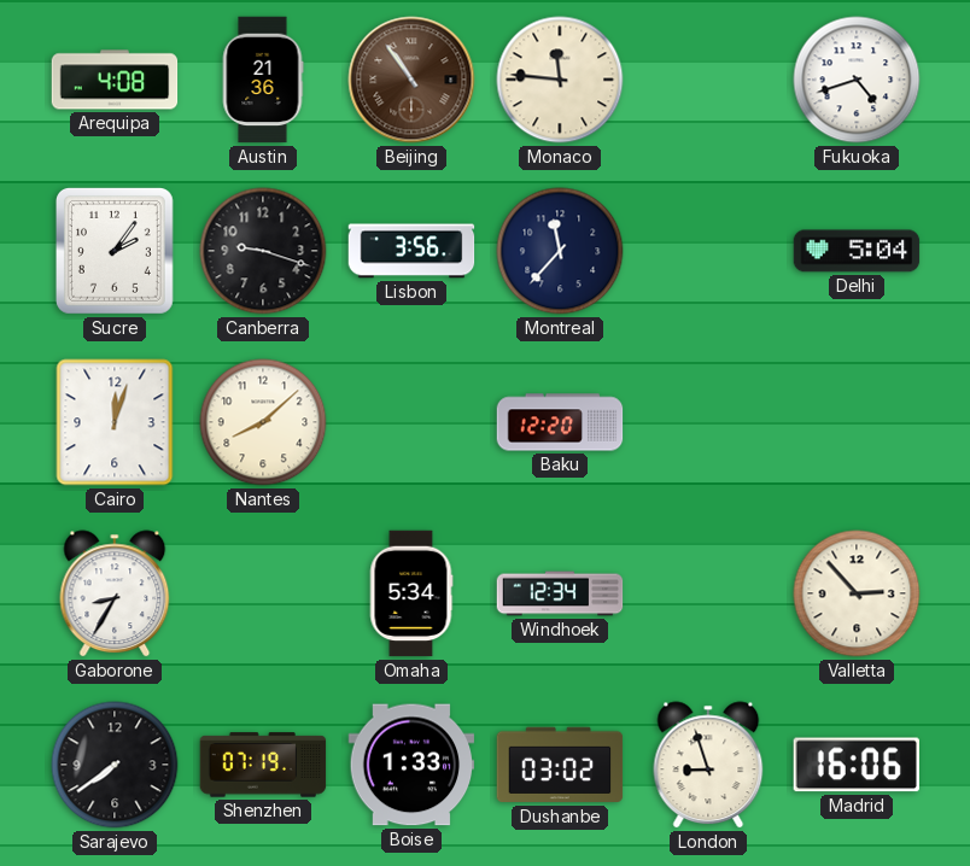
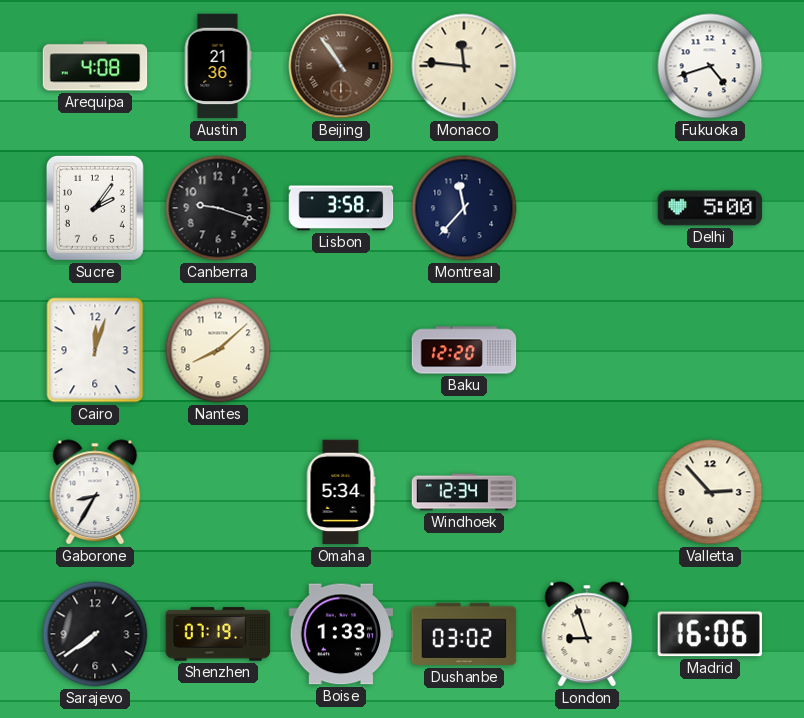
Lisbon: 3:56 -> 3:58 (341, 208)
Delhi: 5:04 -> 5:00 (710, 208)
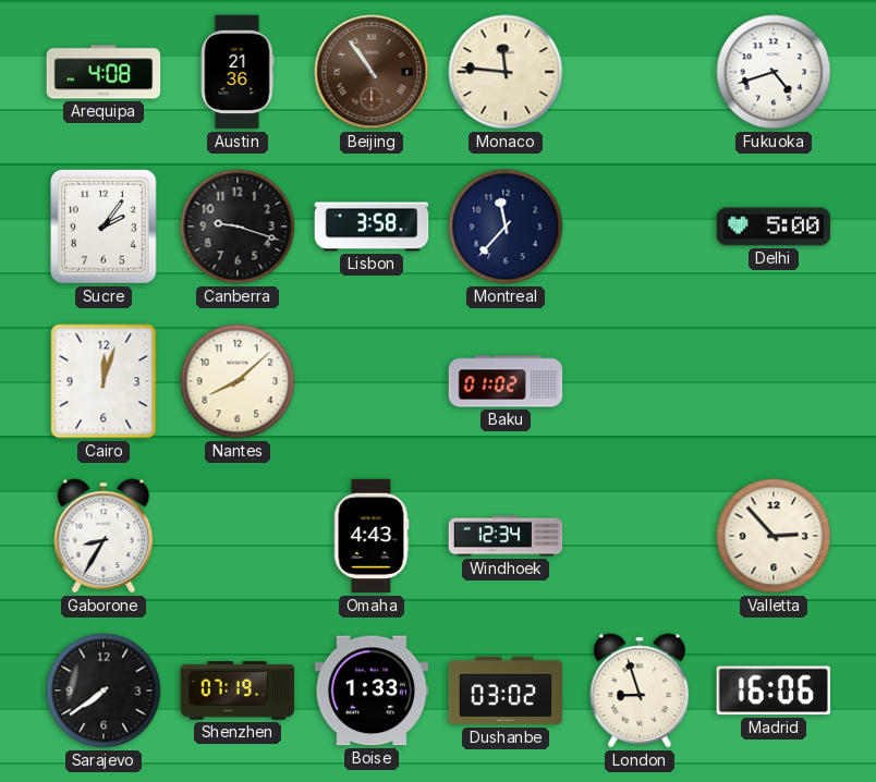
Baku: 12:20 -> 01:02 (506, 381)
Omaha: 5:34 -> 4:43 (372, 536)
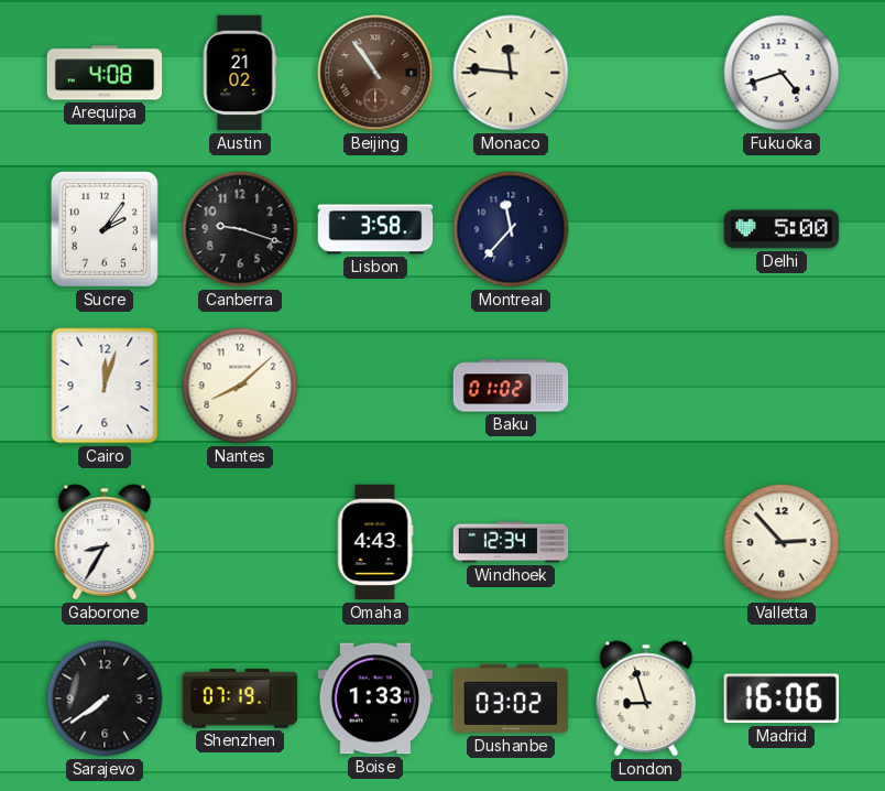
Austin: 21:36 -> 21:02 (240, 73)
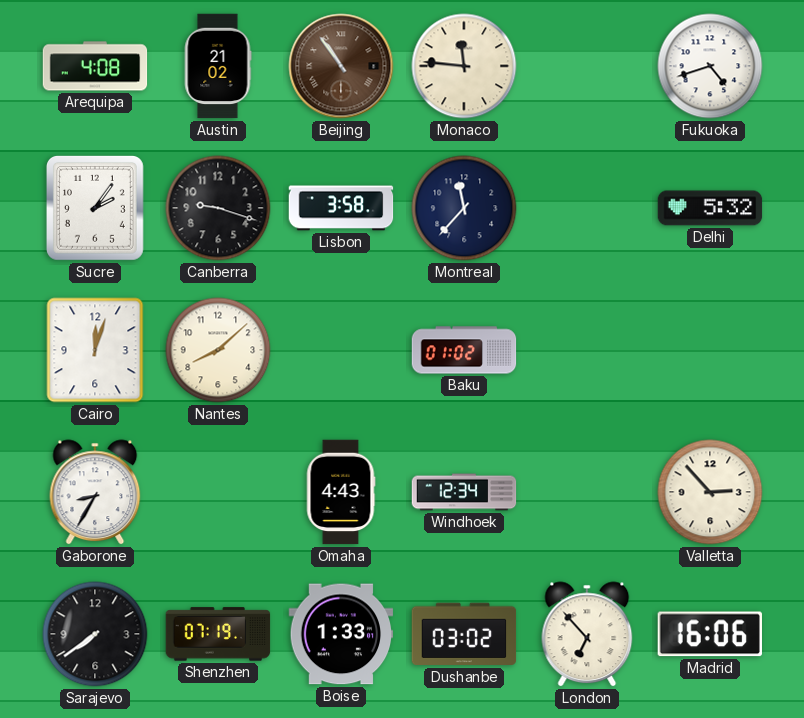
Delhi: 5:00 -> 5:32 (710, 208)
London: 8:57 -> 6:53 (587, 634)
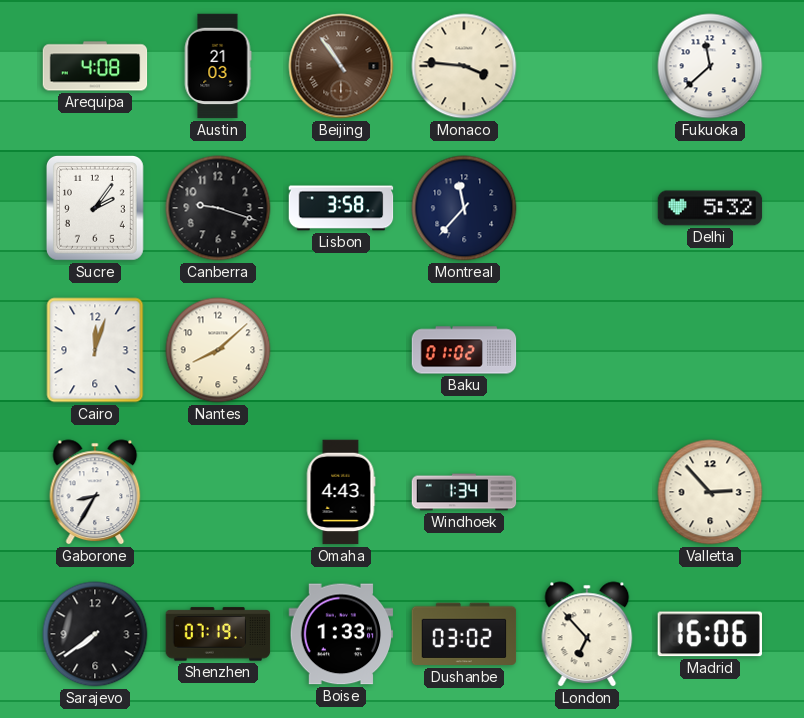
Austin: 21:02 -> 21:03 (218, 66)
Monaco: 11:46 -> 3:46 (464, 66)
Fukuoka: 4:42 -> 11:38 (710, 66)
Windhoek: 12:34 -> 1:34 (464, 492)
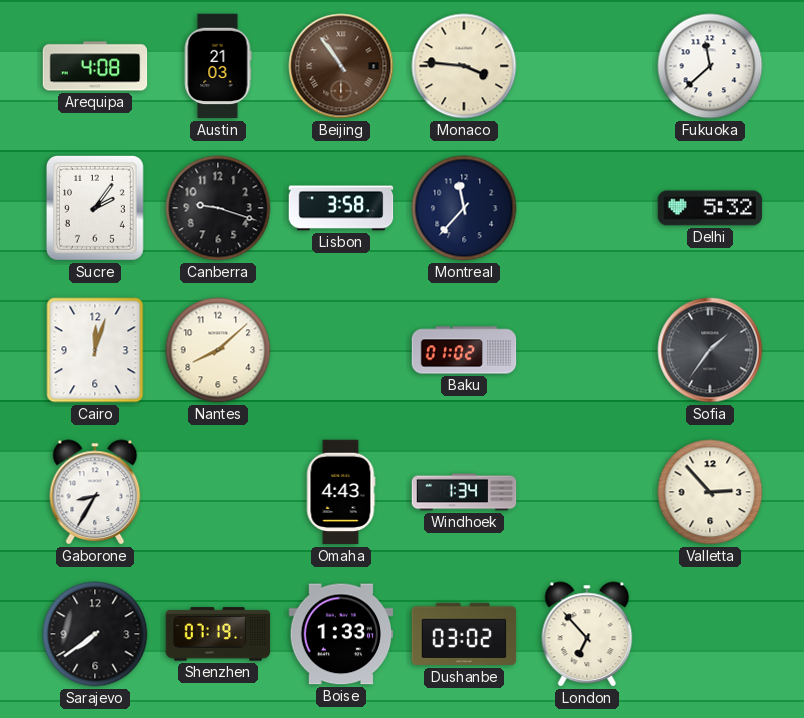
Sofia: none -> 1:36 (710, 350)
Madrid: 16:06 -> none (710, 634)
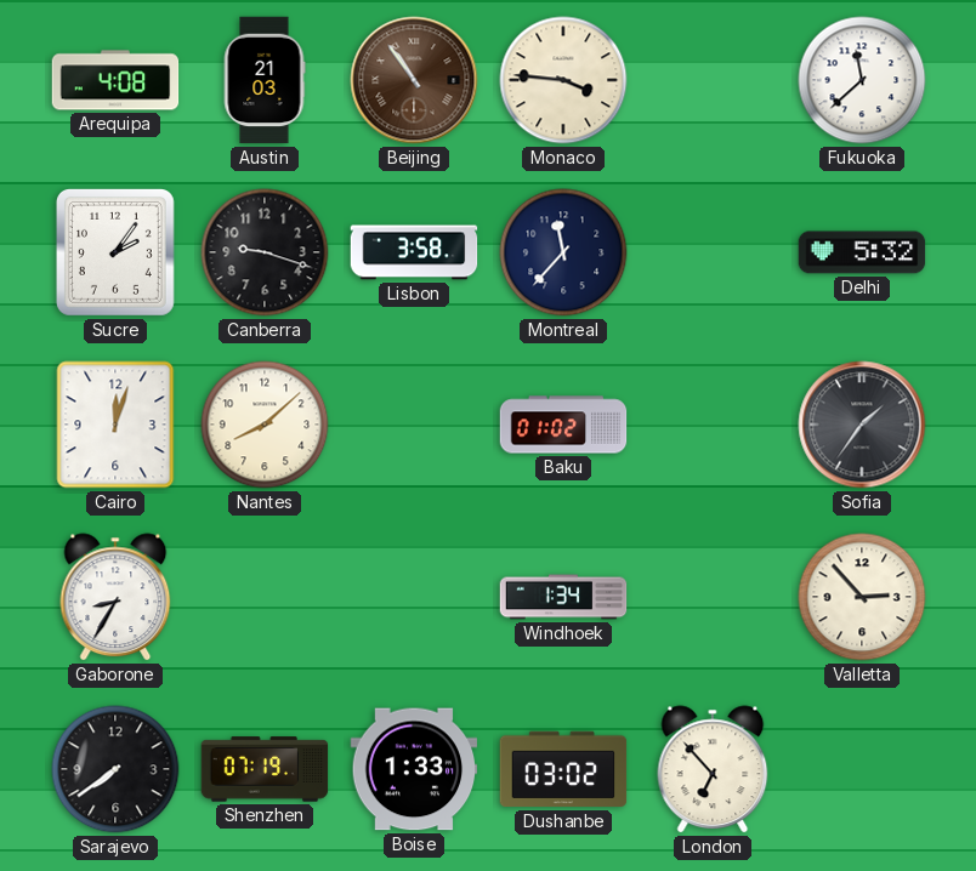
Omaha: 4:43 -> none (341, 492)
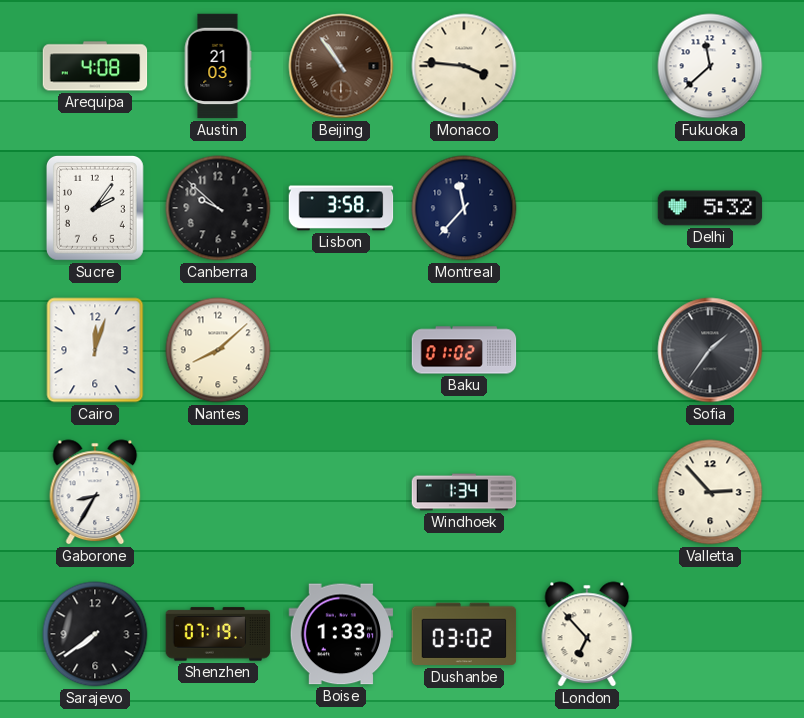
Canberra: 9:18 -> 9:52 (218, 208)
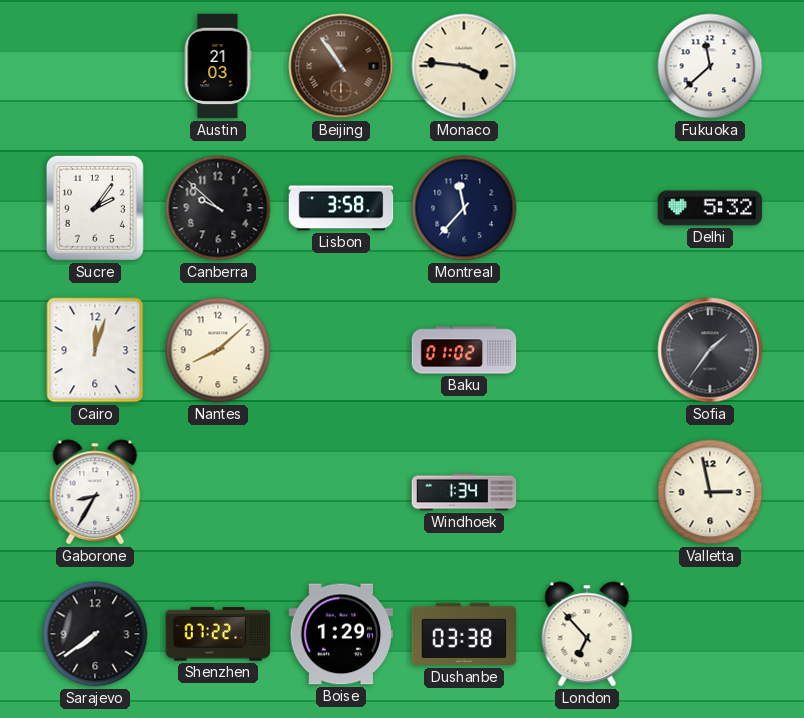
Arequipa: 4:08 -> none (95, 66)
Valletta: 2:53 -> 2:58 (710, 492)
Shenzhen: 07:19 -> 07:22 (218, 634)
Boise: 1:33 -> 1:29 (341, 634)
Dushanbe: 03:02 -> 03:38 (464, 634)
